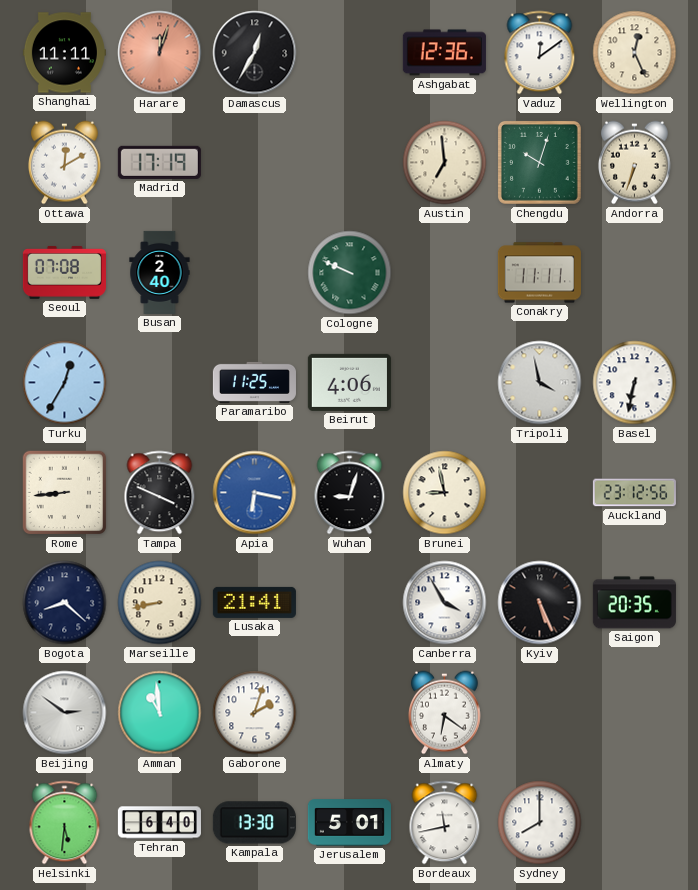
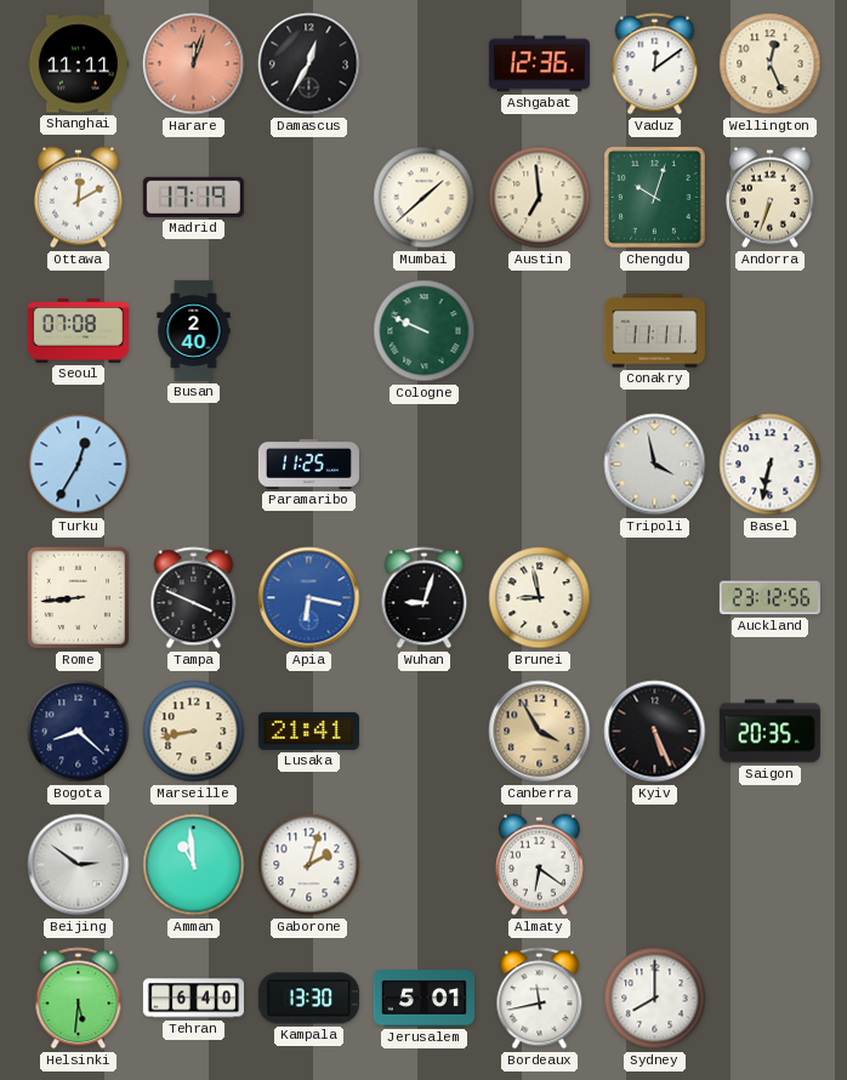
Mumbai: none -> 1:38 (425, 198)
Beirut: 4:06 -> none (349, 382)
Canberra dial: white -> champagne (540, 732)
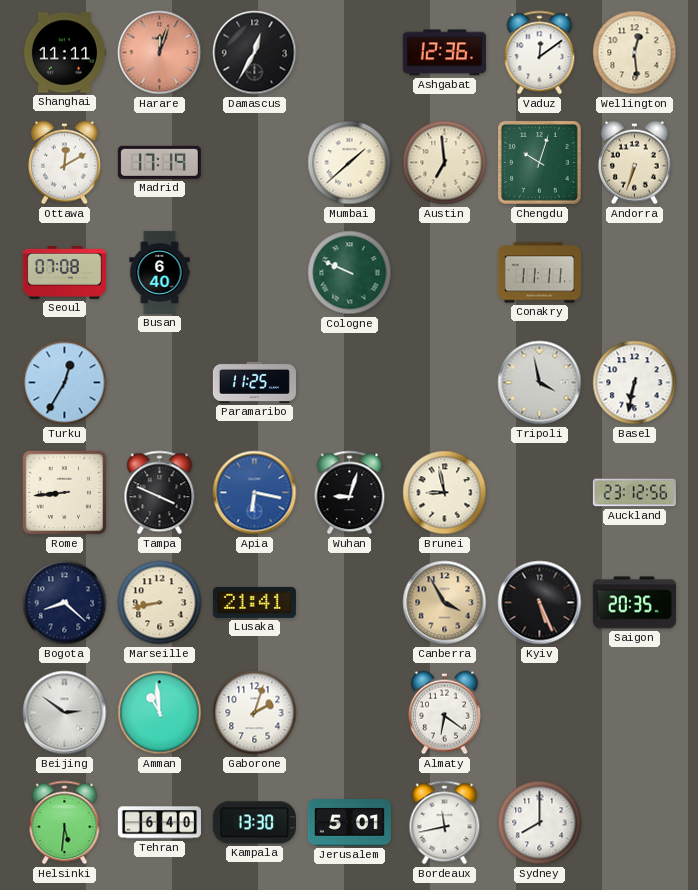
Wellington: 12:26 -> 12:29 (635, 53)
Busan: 2:40 -> 6:40 (160, 272)
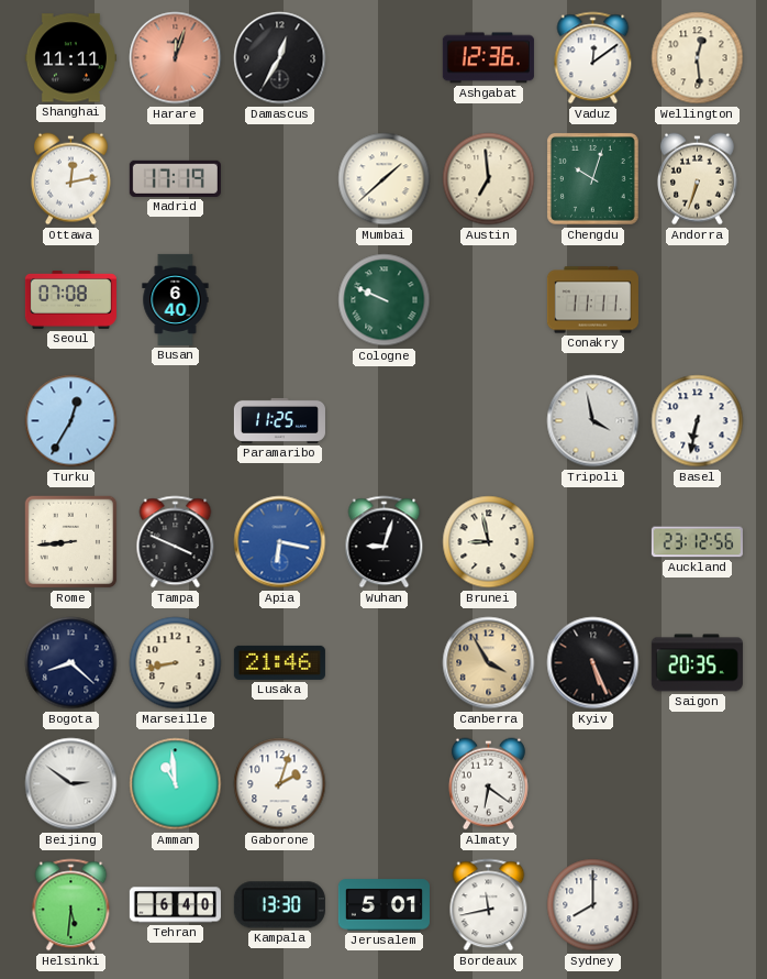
Ottawa: 12:10 -> 12:13 (70, 179)
Lusaka: 21:41 -> 21:46 (279, 662)
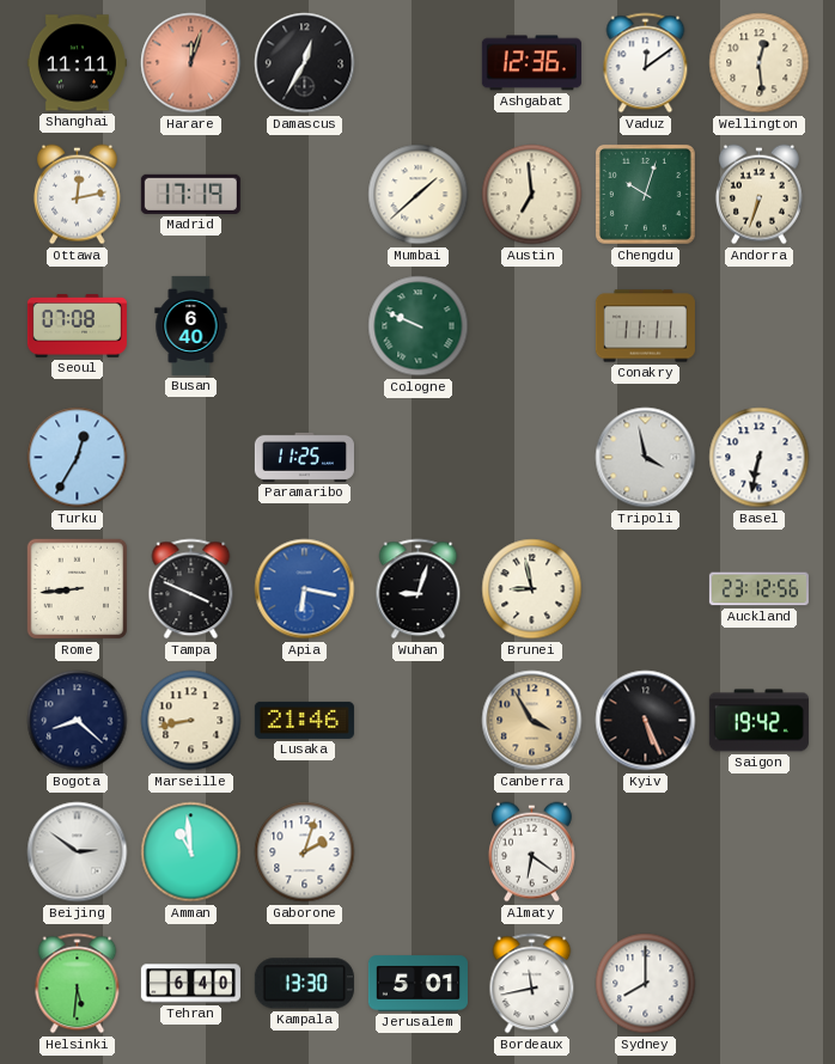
Saigon: 20:35 -> 19:42 (758, 721)
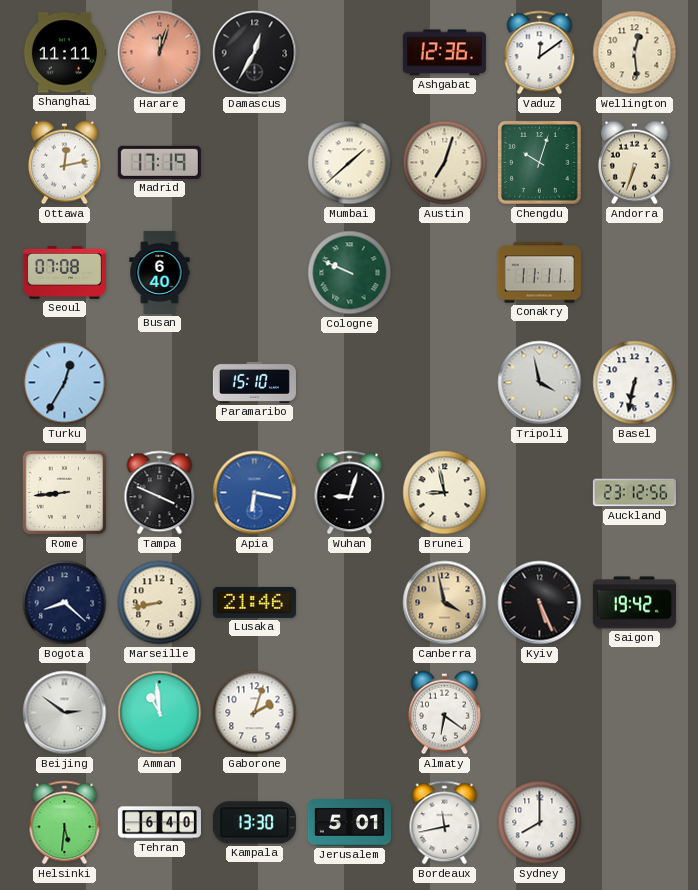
Austin: 6:59 -> 7:03 (445, 163)
Paramaribo: 11:25 -> 15:10 (254, 382)
Canberra: 3:55 -> 3:58 (445, 603)
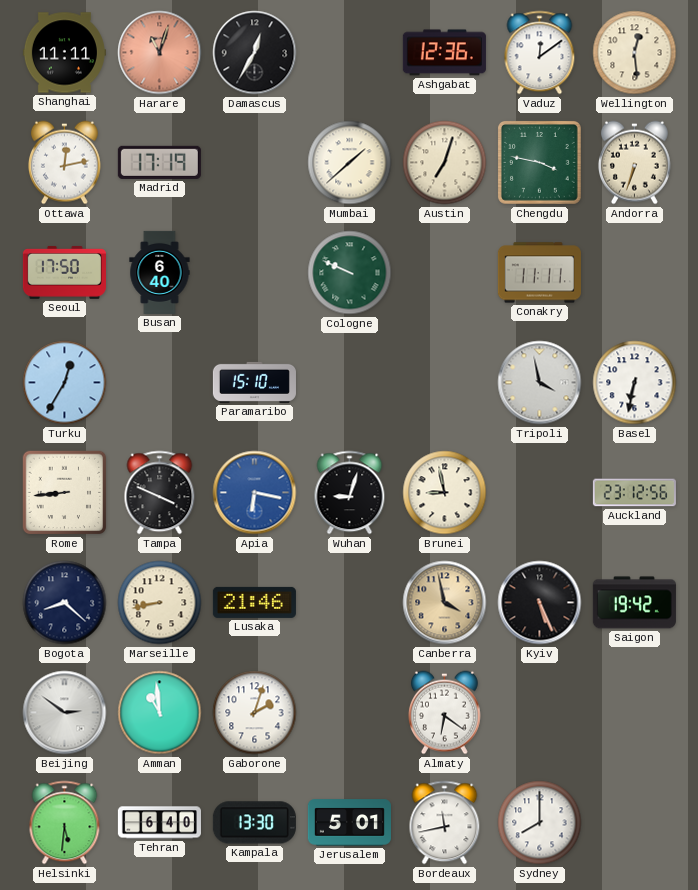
Harare: 12:03 -> 11:03 (160, 53)
Chengdu: 10:03 -> 3:47 (539, 162)
Seoul: 07:08 -> 17:50 (64, 273)
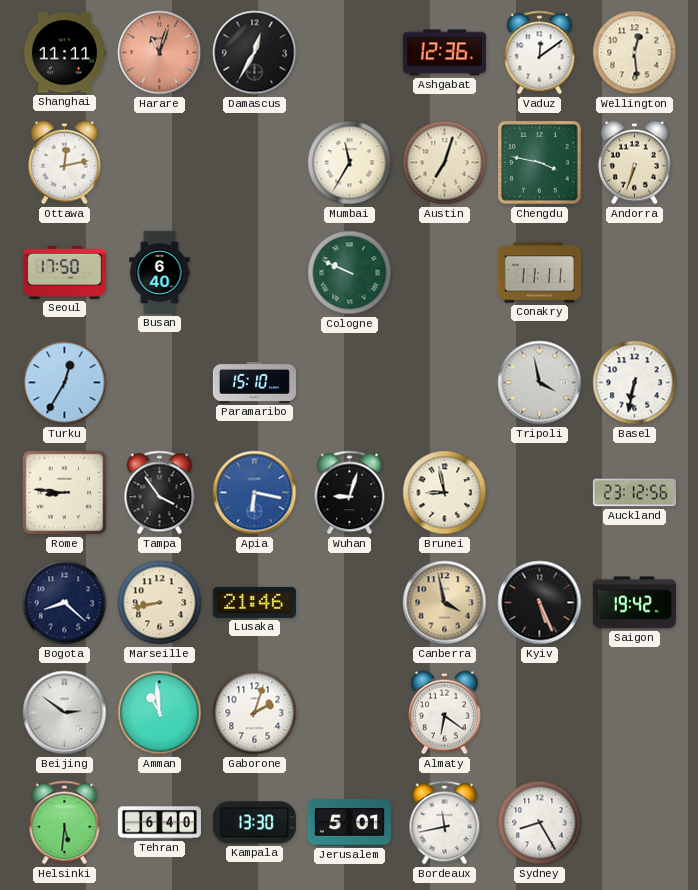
Madrid: 17:19 -> none (159, 162)
Mumbai: 1:38 -> 11:35 (350, 163)
Rome: 8:44 -> 8:46 (65, 493)
Tampa: 3:49 -> 3:54 (160, 493)
Sydney: 8:00 -> 8:25 (540, 823)
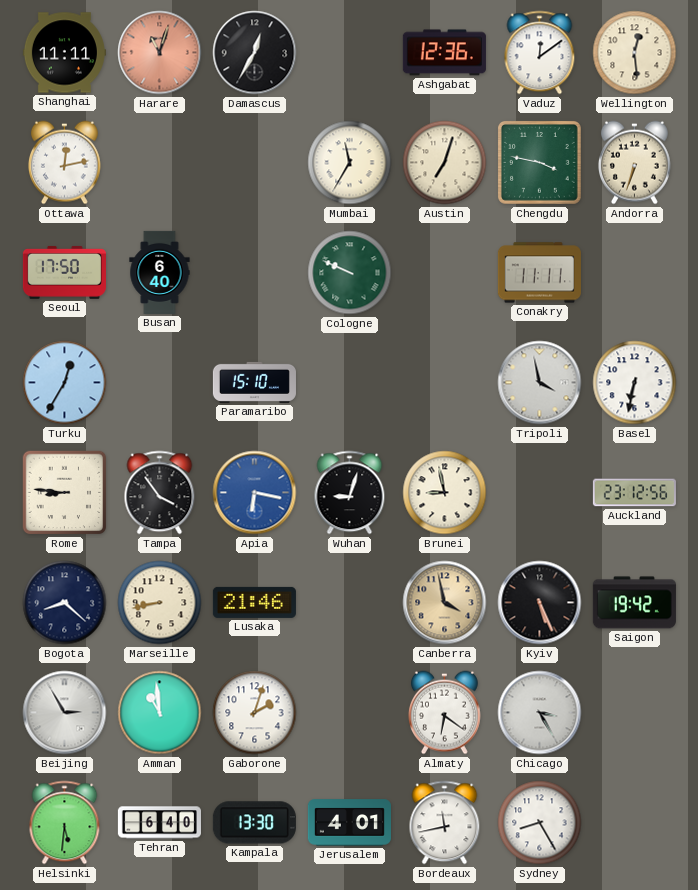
Beijing: 2:51 -> 2:55 (65, 713)
Chicago: none -> 3:25 (540, 713)
Jerusalem: 5:01 -> 4:01 (349, 823)
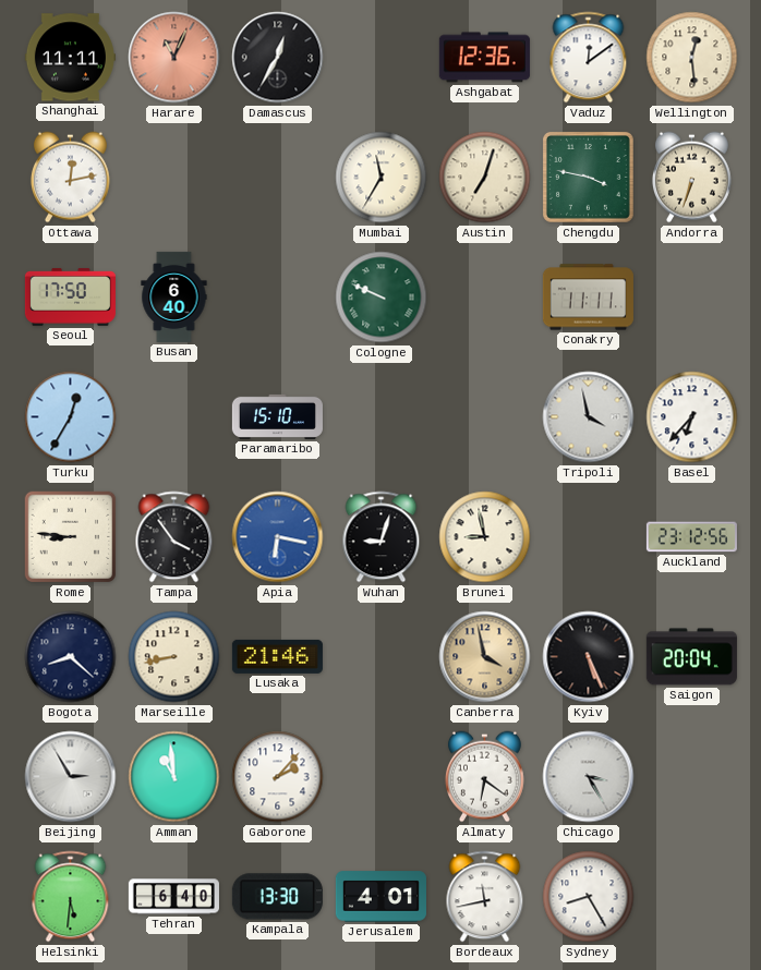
Harare: 11:03 -> 11:04 (174, 58)
Basel: 6:32 -> 6:37 (692, 417)
Saigon: 19:42 -> 20:04 (691, 657)
Gaborone: 2:03 -> 2:07 (278, 777)
